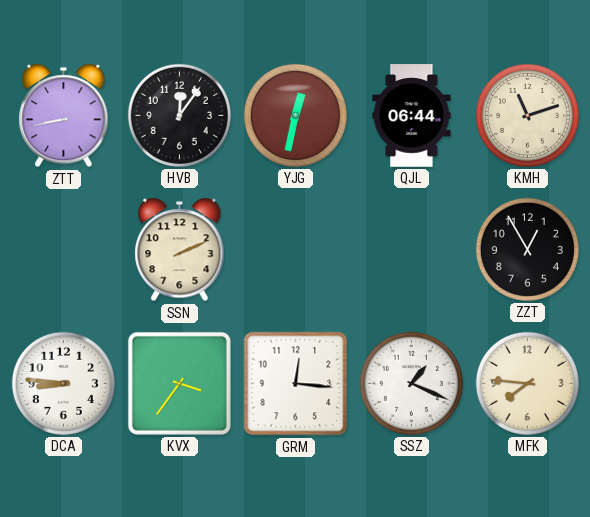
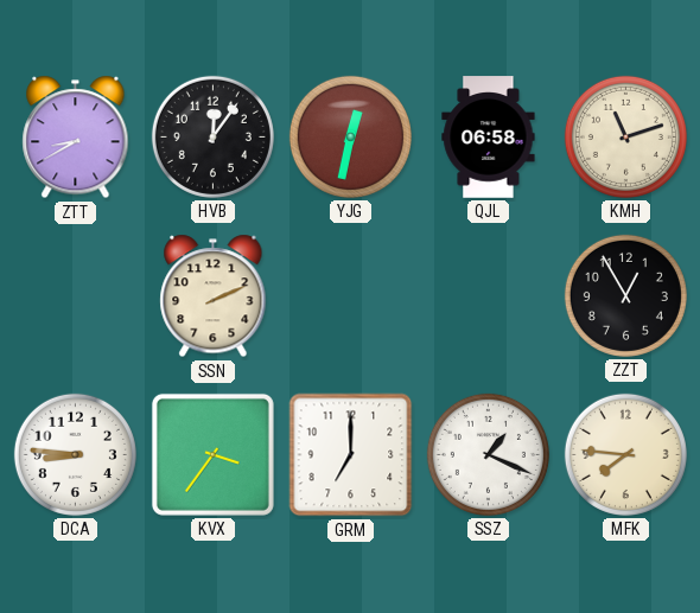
ZTT: 8:43 -> 8:40 (76, 138)
QJL: 06:44 -> 06:58 (489, 138)
GRM: 12:16 -> 7:00 (351, 455)
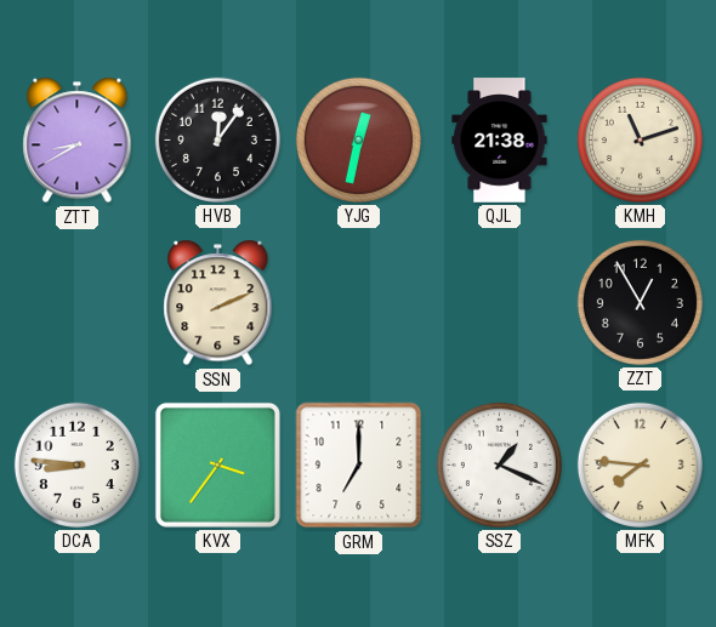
QJL: 06:58 -> 21:38 (500, 141)
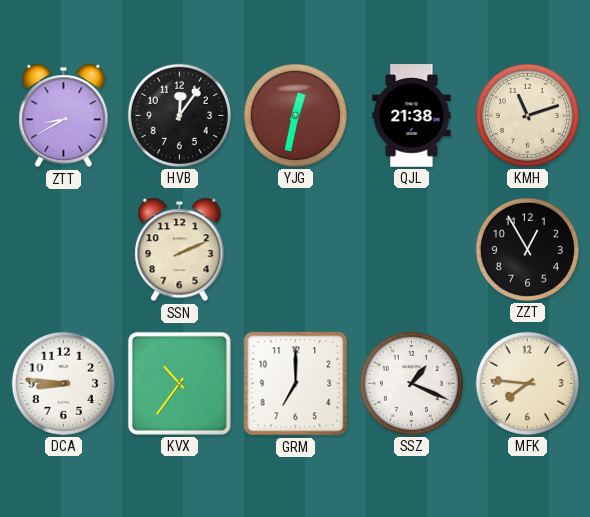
KVX: 3:36 -> 10:36 (179, 383)
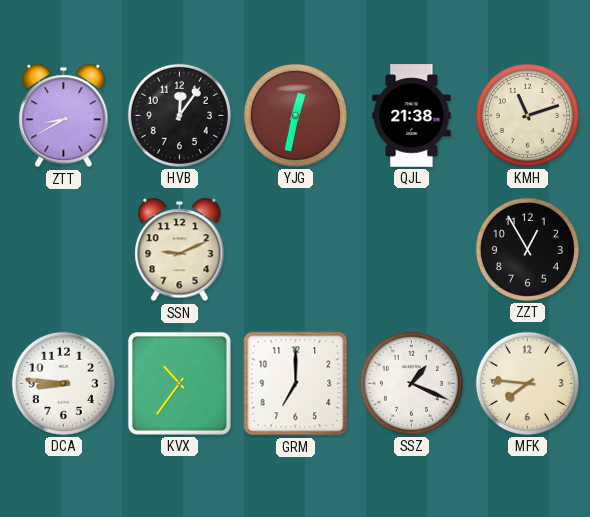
SSN: 2:11 -> 9:11 (180, 250)
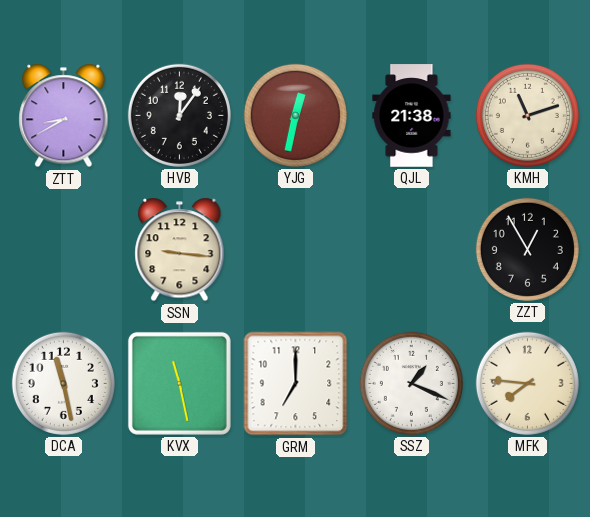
SSN: 9:11 -> 9:16 (180, 250)
DCA: 8:46 -> 11:28 (63, 383)
KVX: 10:36 -> 11:28 (179, 383)
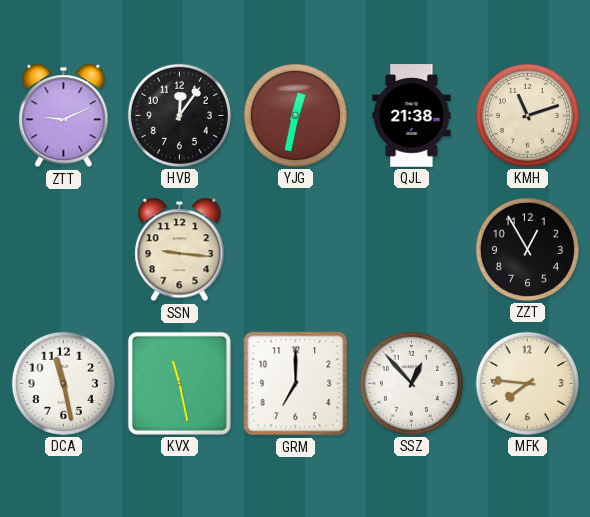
ZTT: 8:40 -> 9:11 (64, 116)
SSZ: 1:19 -> 12:53 (411, 383)
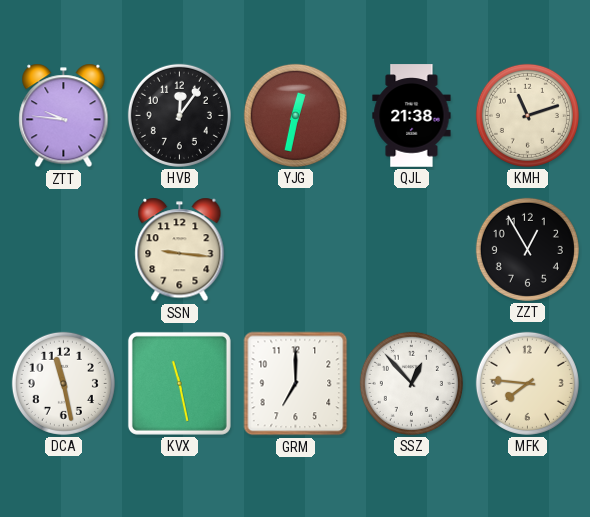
ZTT: 9:11 -> 9:46 (64, 116)
